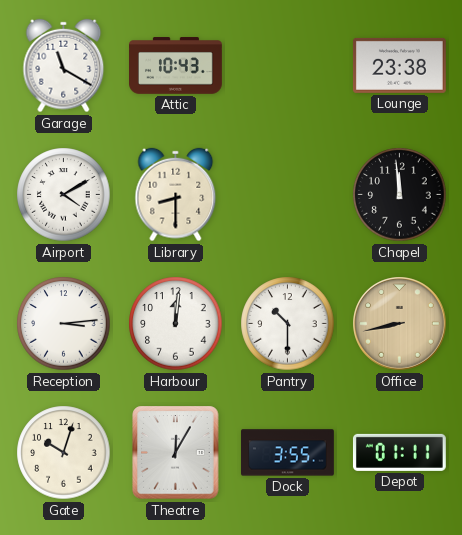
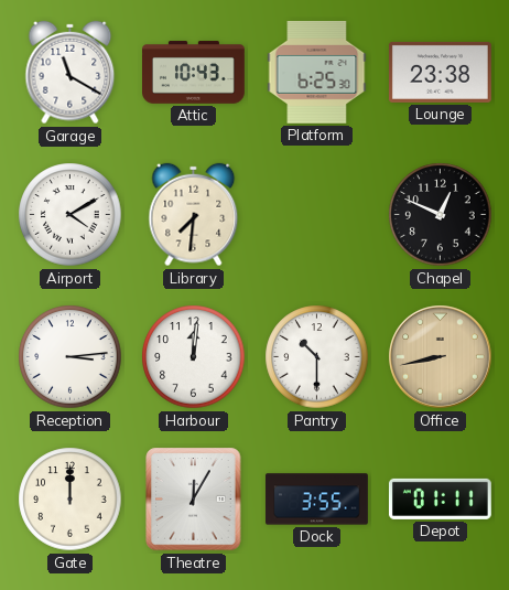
Platform: none -> 6:25 (317, 72)
Library: 8:30 -> 7:31 (194, 215)
Chapel: 11:59 -> 12:49 (441, 215)
Gate: 10:03 -> 12:00 (71, 500)
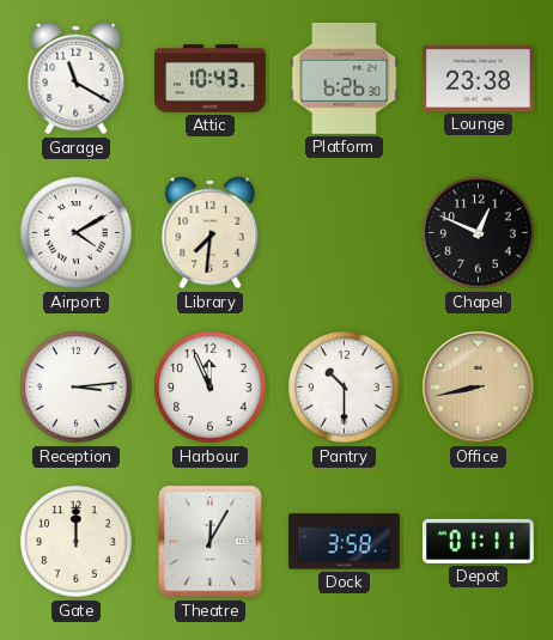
Platform: 6:25 -> 6:26 (345, 78)
Harbour: 12:01 -> 11:56 (211, 388)
Dock: 3:55 -> 3:58 (345, 542)
